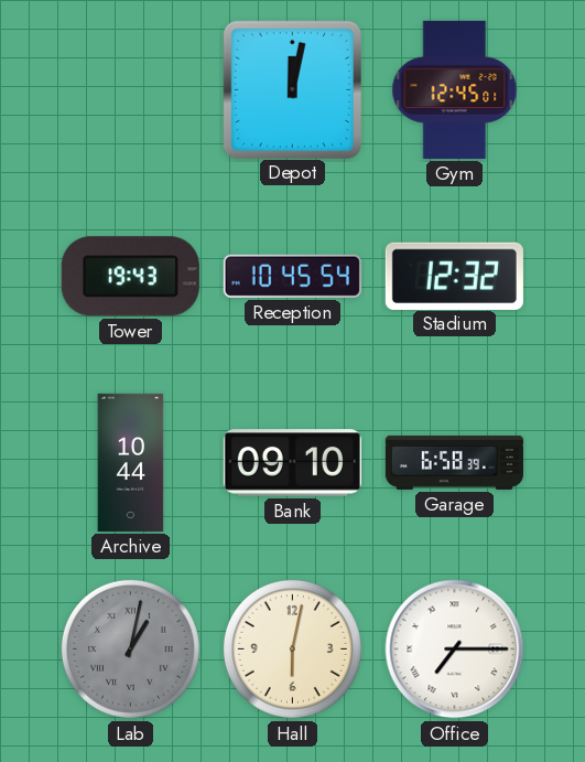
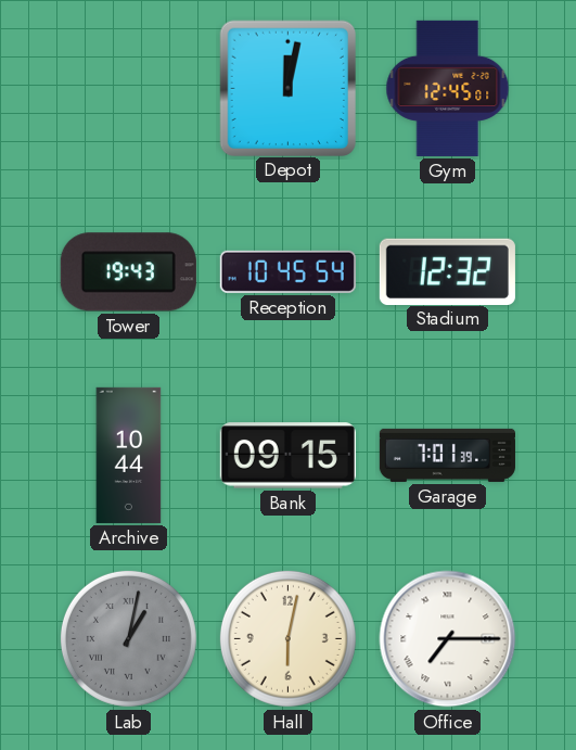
Bank: 09:10 -> 09:15 (287, 456)
Garage: 6:58 -> 7:01 (447, 455)
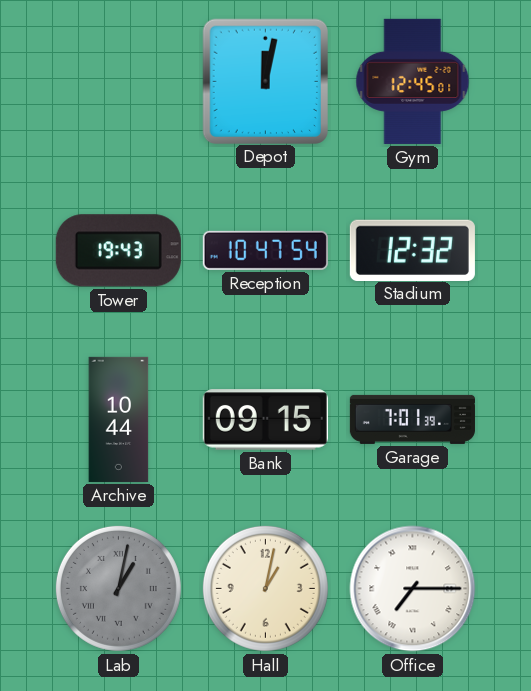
Reception: 10:45 -> 10:47 (265, 250)
Hall: 6:02 -> 1:02 (265, 588)
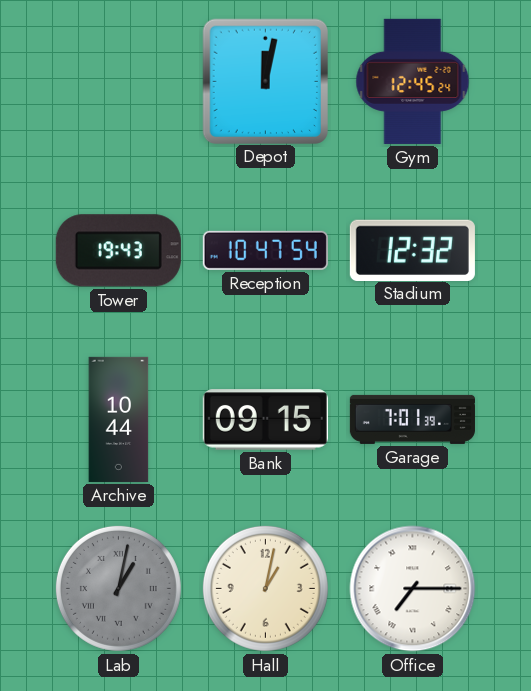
Gym: 12:45:01 -> 12:45:24 (413, 81)
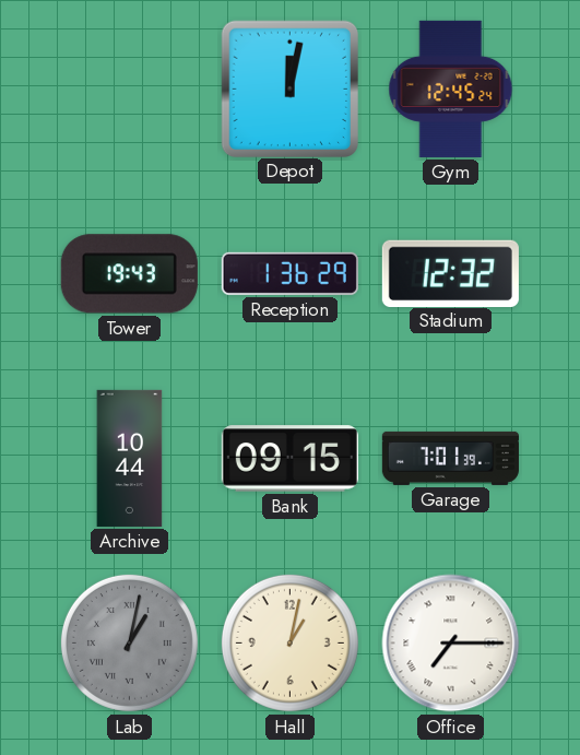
Reception: 10:47 -> 1:36 (289, 273)
